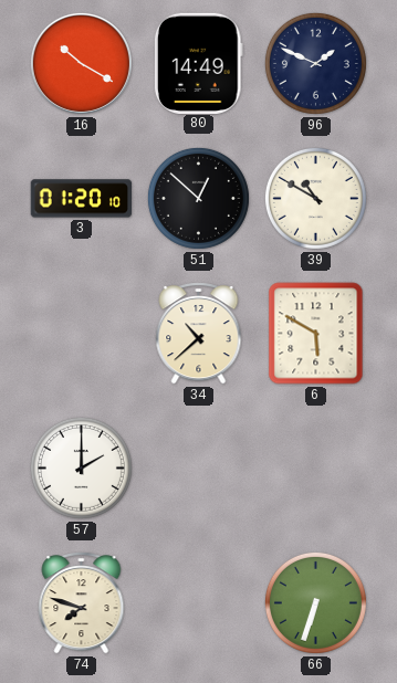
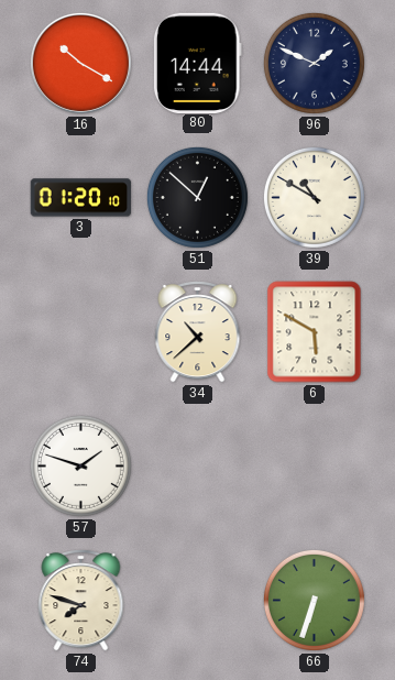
80: 14:49 -> 14:44 (197, 63)
57: 2:00 -> 1:48 (80, 465)
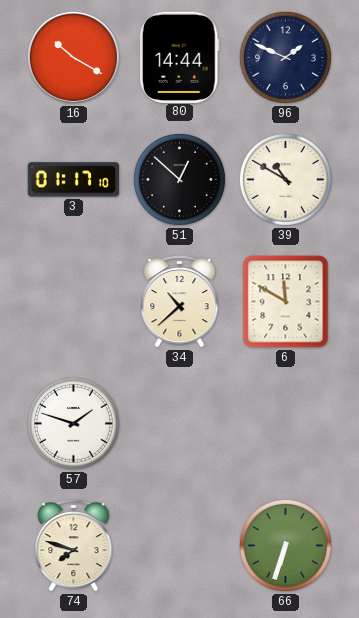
3: 01:20 -> 01:17 (74, 180)
6: 5:50 -> 11:50 (286, 302)
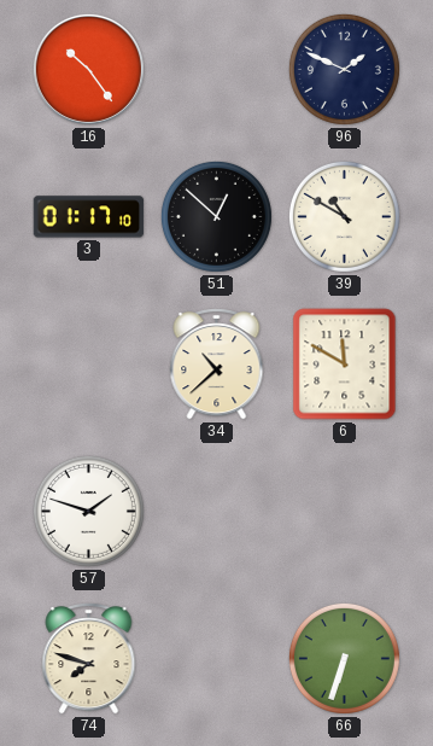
16: 10:20 -> 10:24 (88, 69)
80: 14:44 -> none (179, 57)
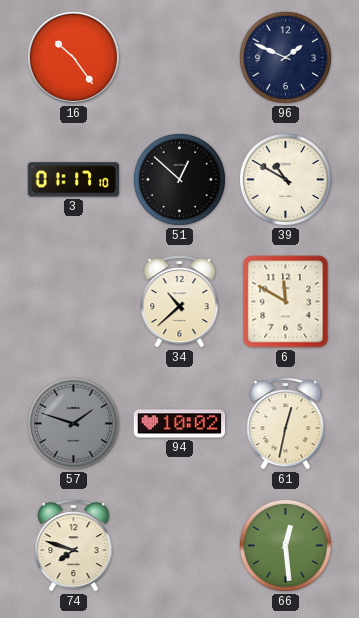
57 dial: white -> grey (73, 423)
94: none -> 10:02 (180, 424)
61: none -> 12:32 (286, 424)
66: 6:33 -> 12:29 (285, 545)
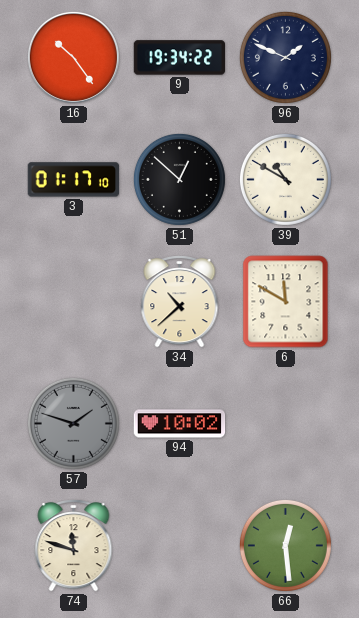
9: none -> 19:34 (180, 58)
61: 12:32 -> none (286, 424)
74: 7:48 -> 11:48 (74, 546)
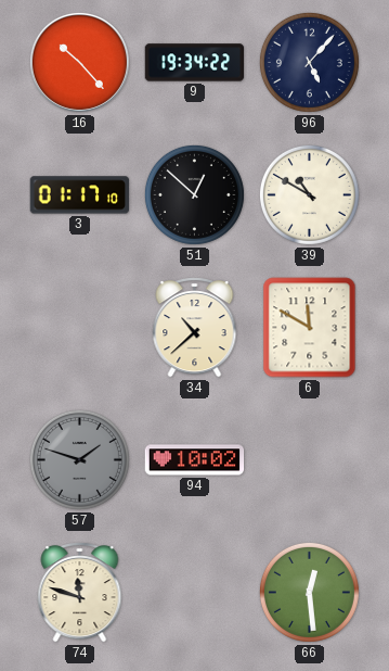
16: 10:24 -> 10:23 (79, 62)
96: 1:49 -> 5:07 (309, 62)
